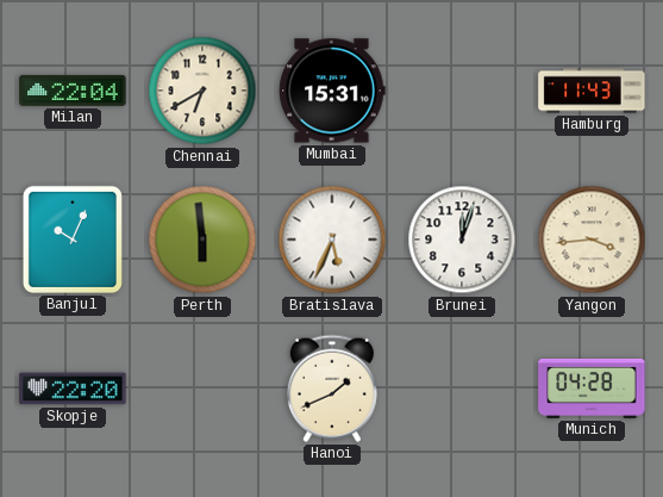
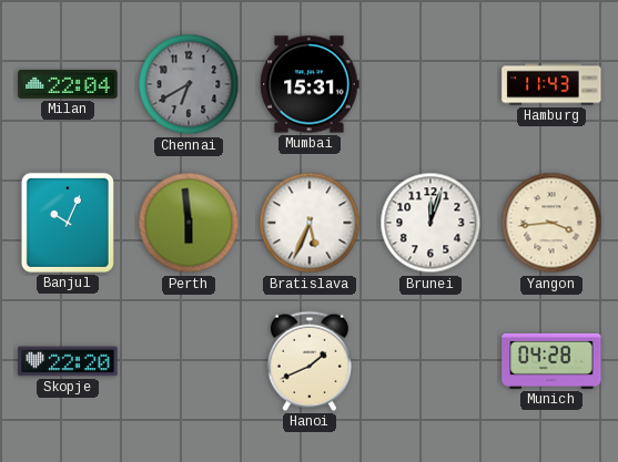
Chennai dial: cream -> grey (189, 84)
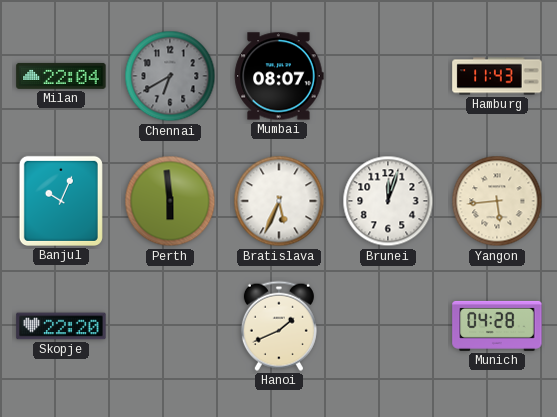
Mumbai: 15:31 -> 08:07 (279, 76)
Yangon: 3:44 -> 5:44 (497, 201)
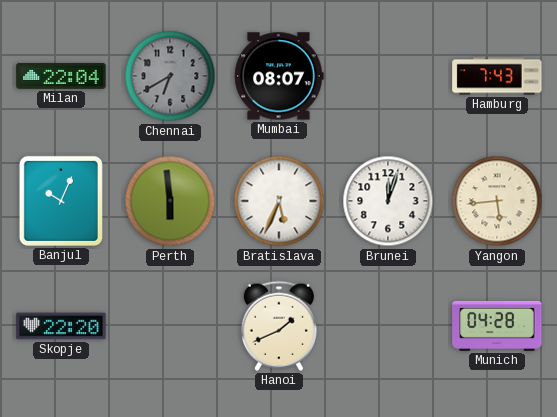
Hamburg: 11:43 -> 7:43 (497, 76)
